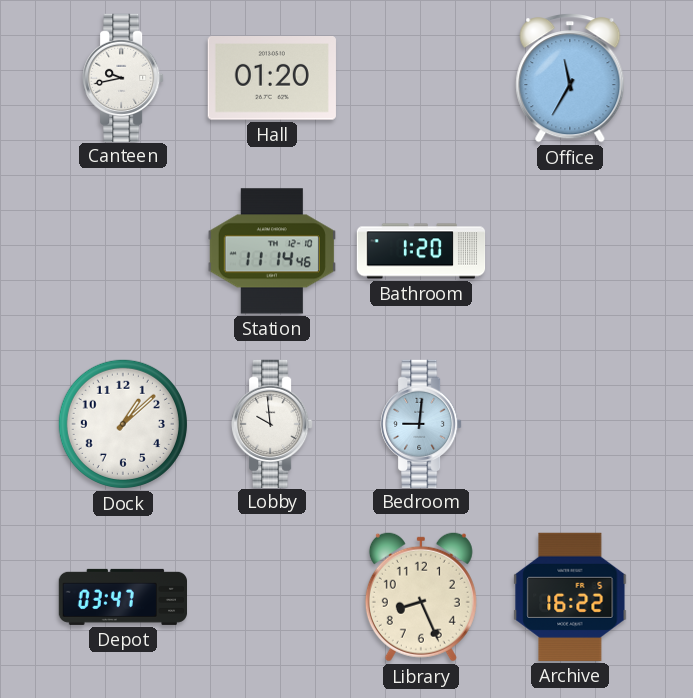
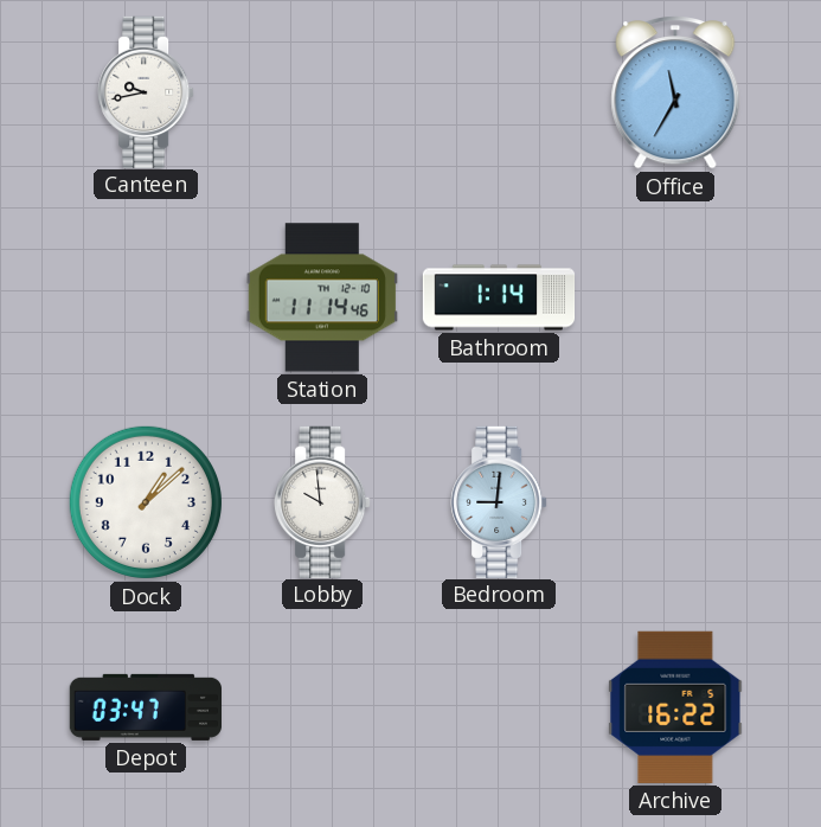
Hall: 01:20 -> none (272, 78)
Bathroom: 1:20 -> 1:14 (499, 297)
Library: 8:26 -> none (421, 597)
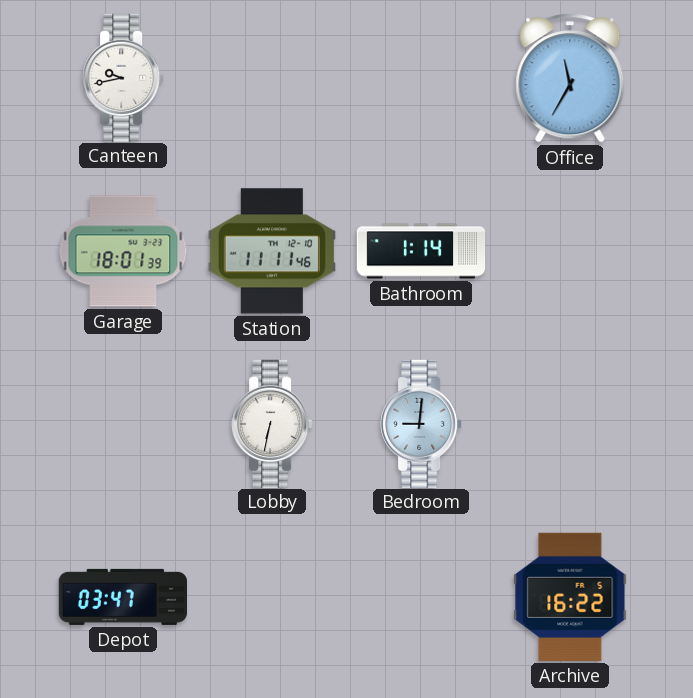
Garage: none -> 18:01 (123, 251)
Station: 11:14 -> 11:11 (272, 251)
Dock: 1:08 -> none (146, 502)
Lobby: 9:59 -> 6:32 (272, 423)
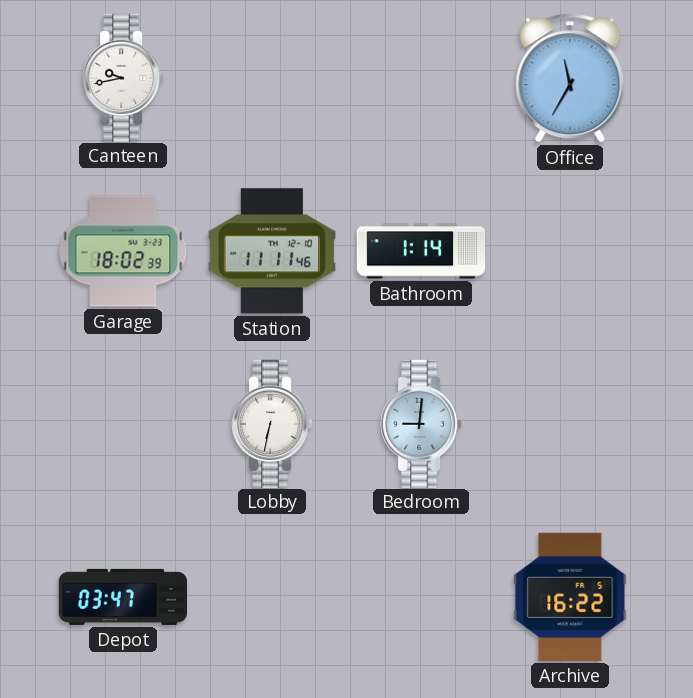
Garage: 18:01 -> 18:02 (123, 251)
